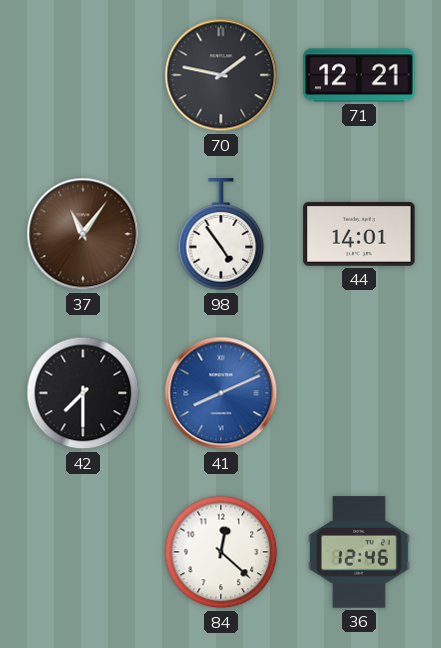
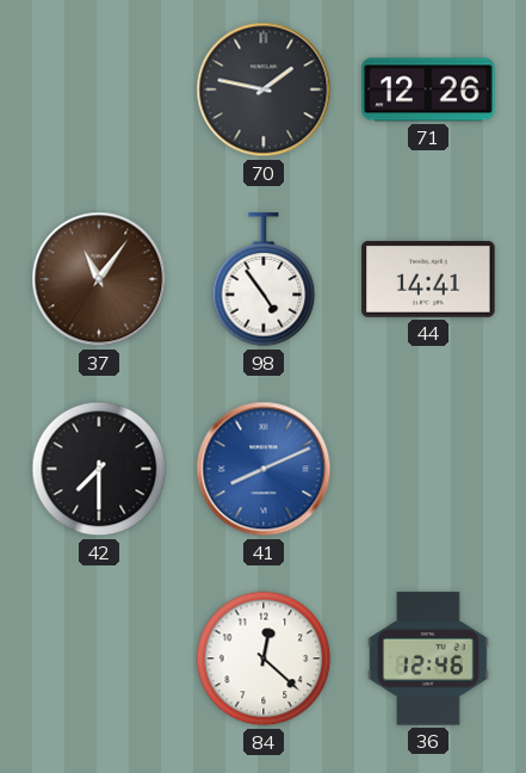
71: 12:21 -> 12:26 (428, 89)
44: 14:01 -> 14:41 (428, 279)
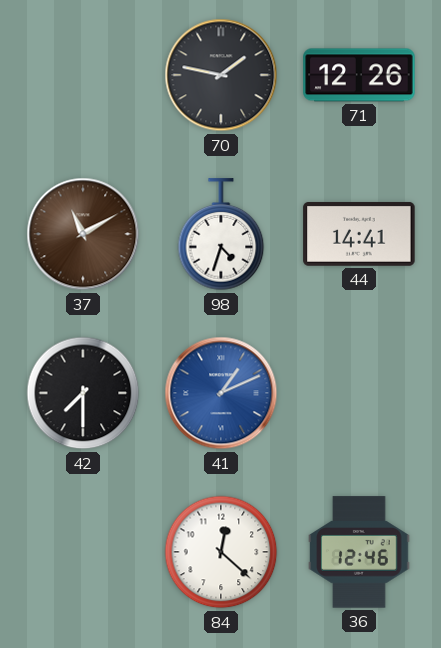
37: 11:06 -> 11:10 (83, 234)
98: 4:54 -> 4:33 (221, 235)
41: 8:11 -> 1:11 (221, 393)
